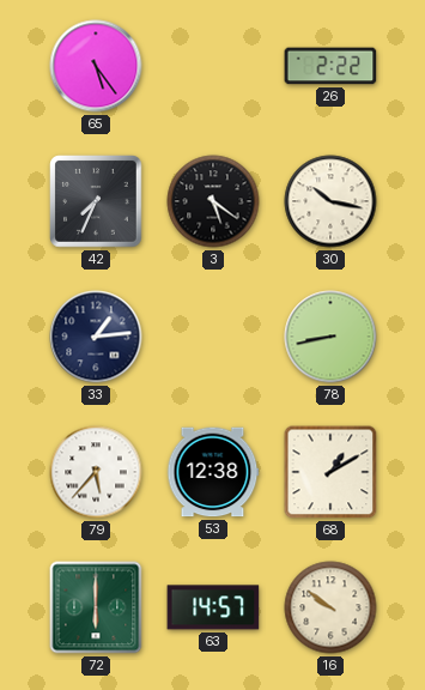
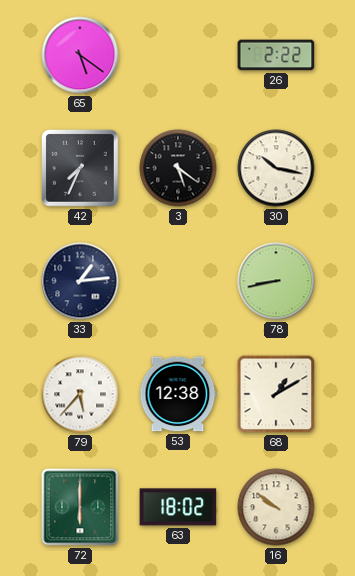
65: 5:24 -> 5:21 (80, 55)
63: 14:57 -> 18:02 (178, 507)
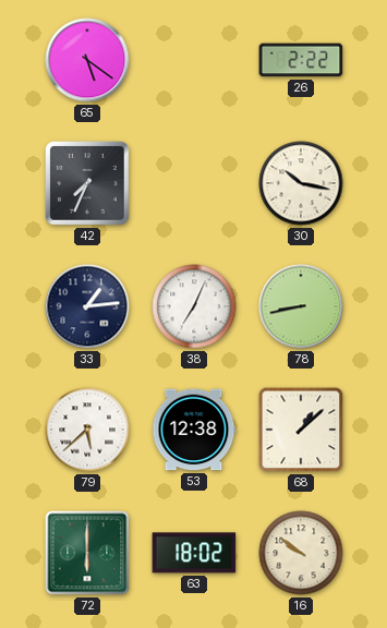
3: 5:21 -> none (178, 168)
38: none -> 7:04 (194, 306)
79: 5:37 -> 5:38 (87, 430)
68: 1:10 -> 1:08 (301, 430)
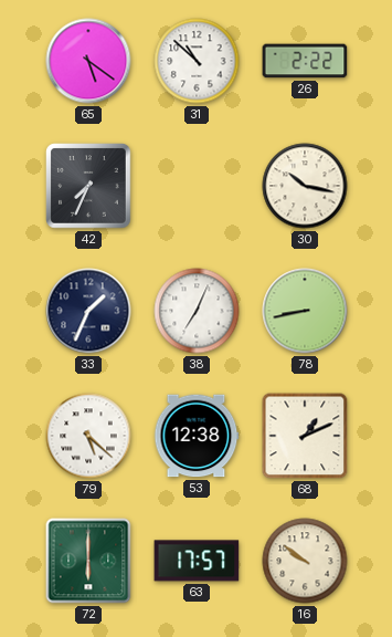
31: none -> 10:52 (197, 61)
33: 1:14 -> 1:34 (88, 311)
79: 5:38 -> 5:22 (88, 436)
68: 1:08 -> 1:11 (305, 436)
63: 18:02 -> 17:57 (197, 561)
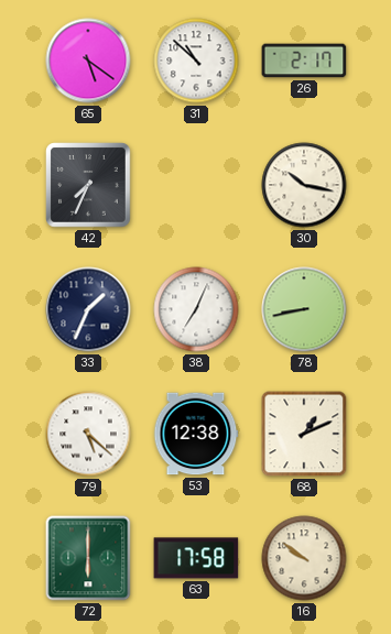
26: 2:22 -> 2:17 (304, 61)
63: 17:57 -> 17:58 (196, 558)
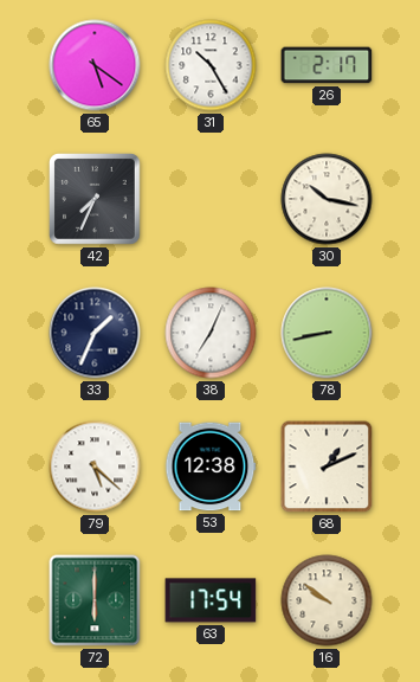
31: 10:52 -> 10:25 (211, 65)
63: 17:58 -> 17:54 (211, 600)
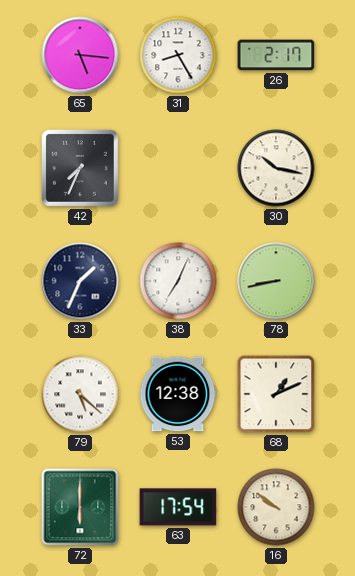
65: 5:21 -> 5:16 (80, 55)
31: 10:25 -> 8:25 (178, 55)
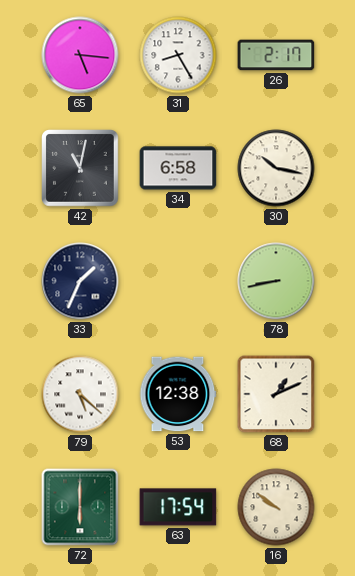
42: 7:34 -> 11:02 (80, 168)
34: none -> 6:58 (178, 168)
38: 7:04 -> none (178, 281)
